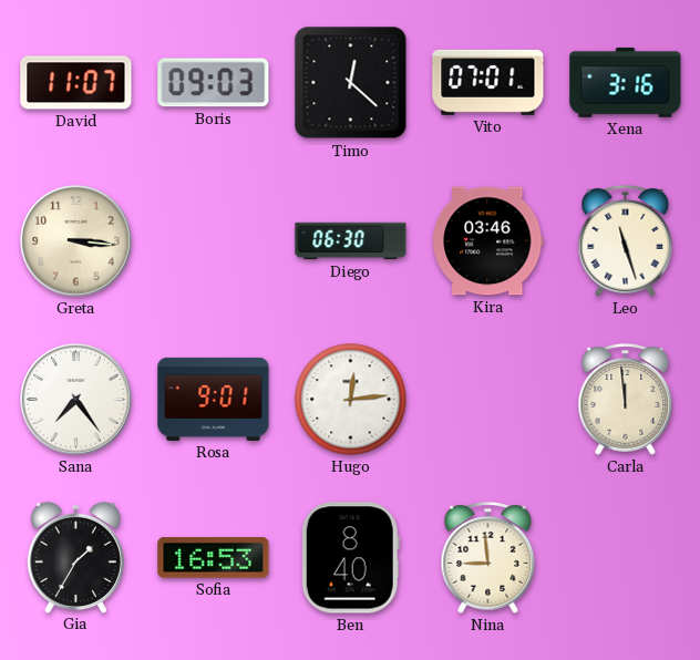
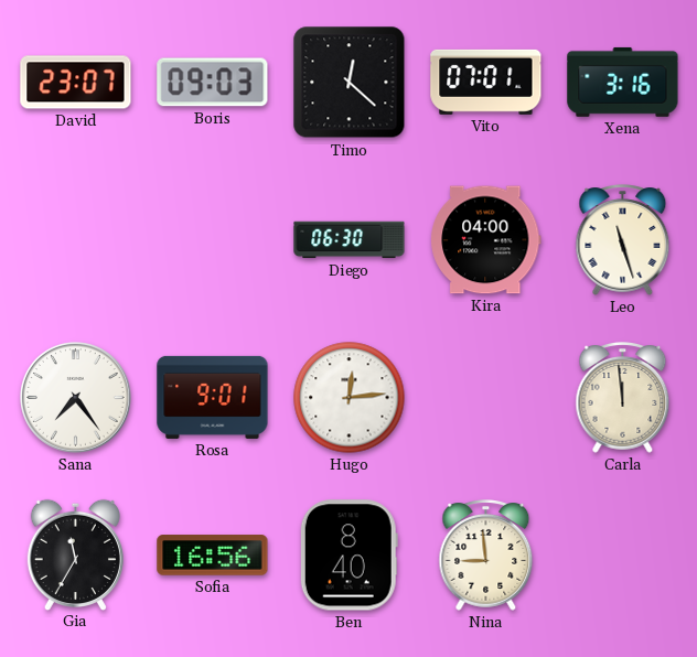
David: 11:07 -> 23:07 (76, 83)
Greta: 3:16 -> none (76, 241)
Kira: 03:46 -> 04:00 (486, 240)
Gia: 1:35 -> 11:35 (75, 554)
Sofia: 16:53 -> 16:56 (213, 556)
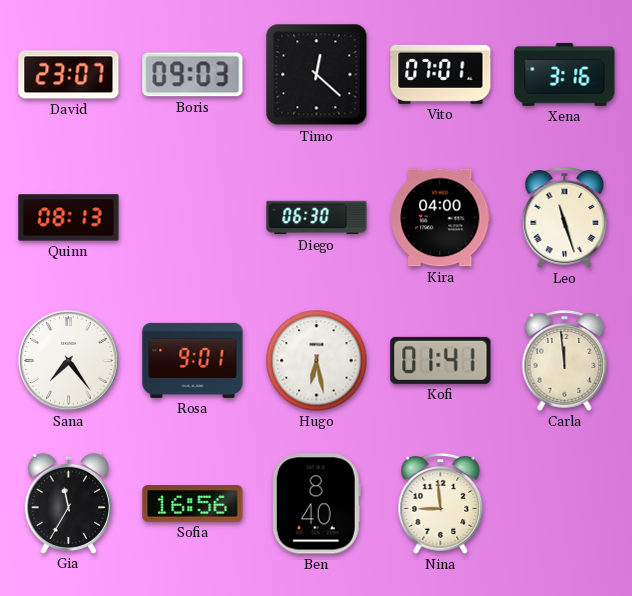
Quinn: none -> 08:13 (69, 218)
Hugo: 12:14 -> 6:28 (317, 361)
Kofi: none -> 01:41 (441, 360)
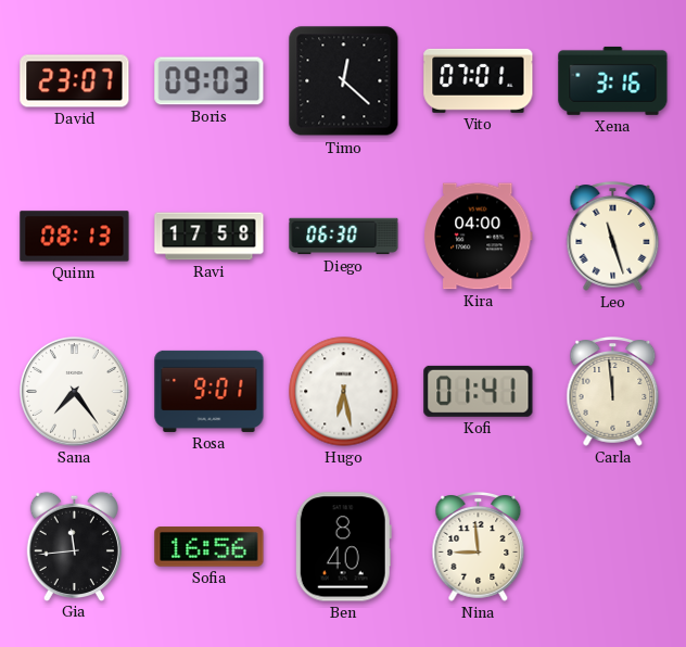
Ravi: none -> 17:58 (209, 237)
Gia: 11:35 -> 11:44 (74, 546)
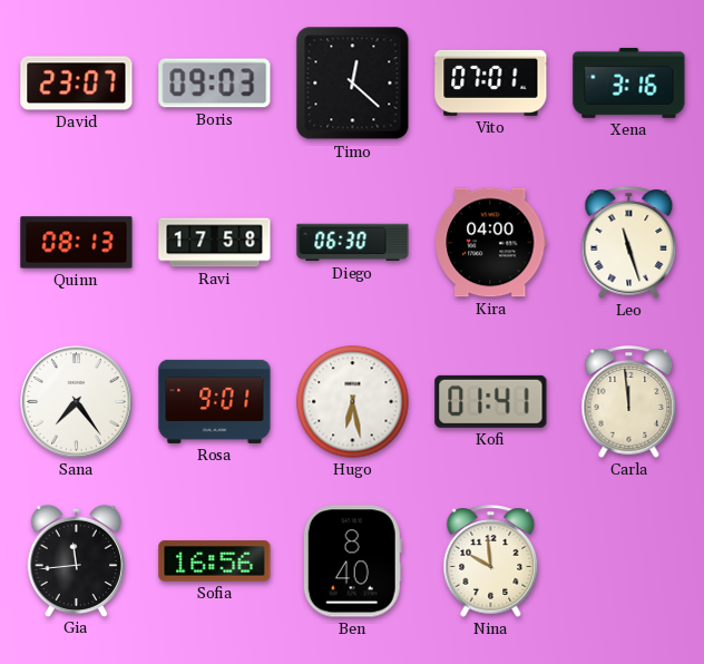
Nina: 8:59 -> 9:59 (491, 562)
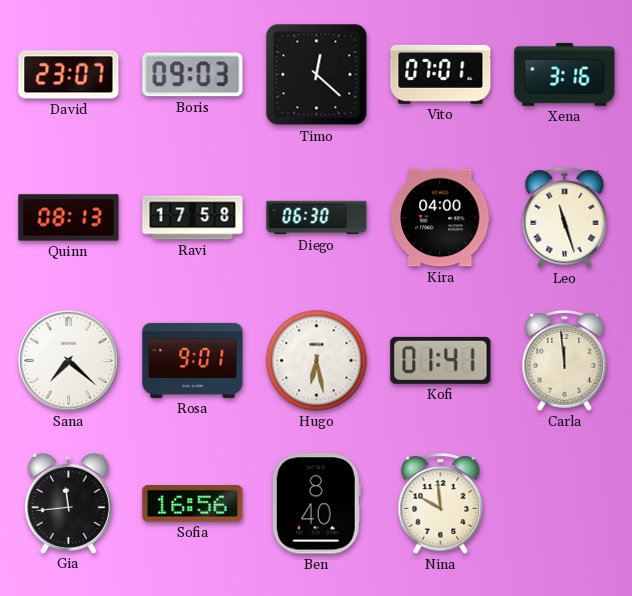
Sana: 7:24 -> 7:22 (69, 361)
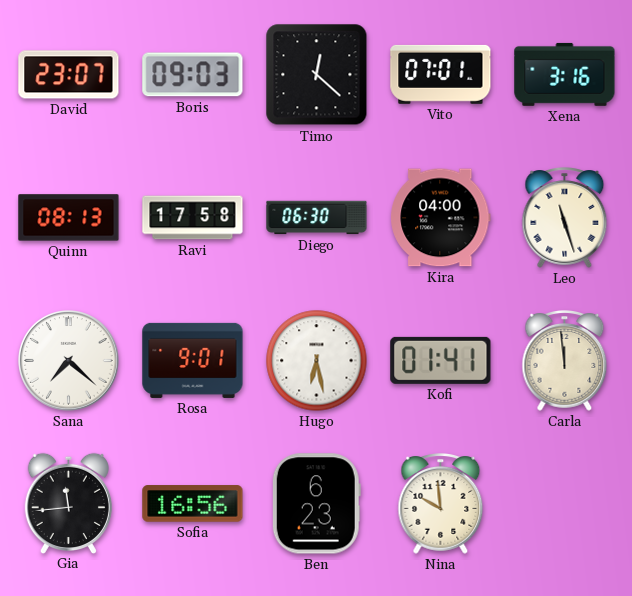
Ben: 8:40 -> 6:23 (316, 504)
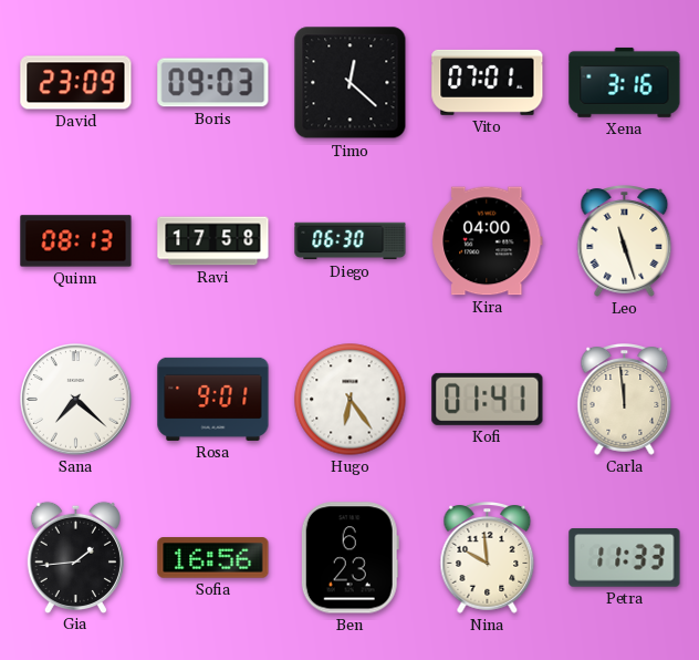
David: 23:07 -> 23:09 (76, 83)
Hugo: 6:28 -> 6:24 (351, 400)
Gia: 11:44 -> 1:44 (75, 557)
Petra: none -> 11:33 (625, 558)
